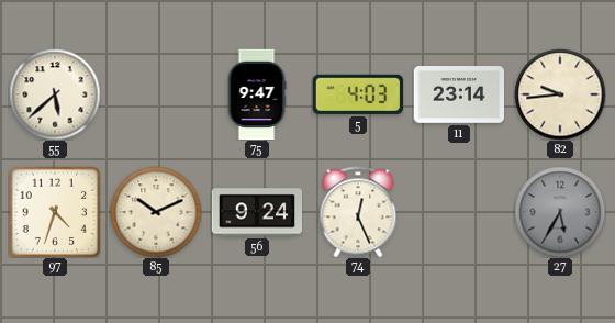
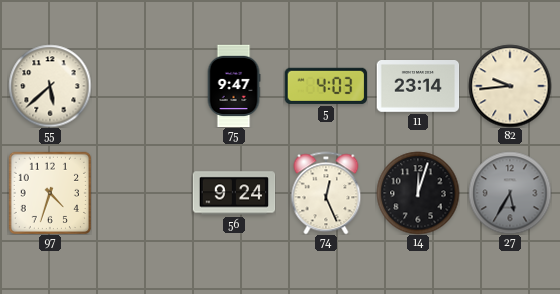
85: 10:11 -> none (156, 212)
14: none -> 12:03 (418, 193)
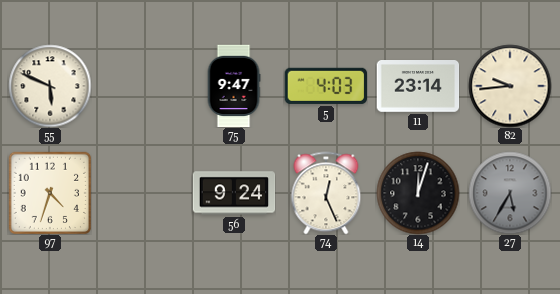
55: 5:38 -> 5:49 (50, 86)
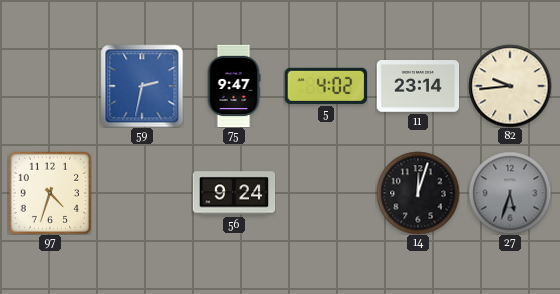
55: 5:49 -> none (50, 86)
59: none -> 2:32 (142, 86)
5: 4:03 -> 4:02 (325, 86)
74: 12:26 -> none (326, 193)
27: 5:35 -> 5:33 (510, 193)
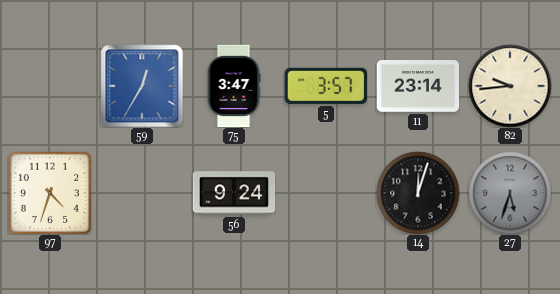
59: 2:32 -> 12:35 (142, 86)
75: 9:47 -> 3:47 (234, 86)
5: 4:02 -> 3:57 (325, 86)
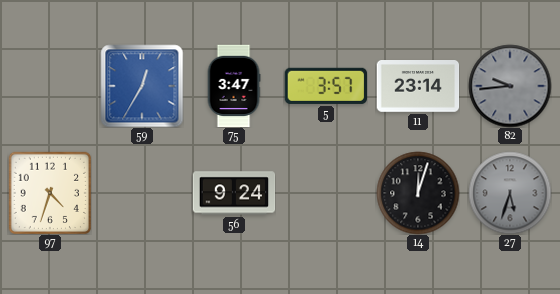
82 dial: cream -> grey (510, 86)
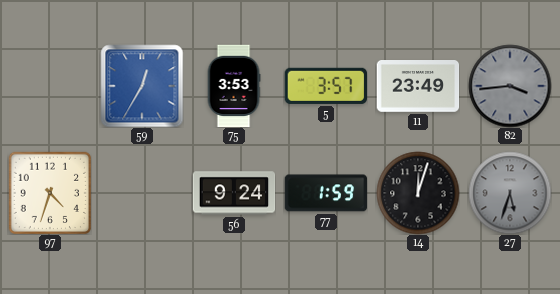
75: 3:47 -> 3:53 (234, 86)
11: 23:14 -> 23:49 (418, 87)
82: 9:44 -> 3:44 (510, 86)
77: none -> 1:59 (326, 193)
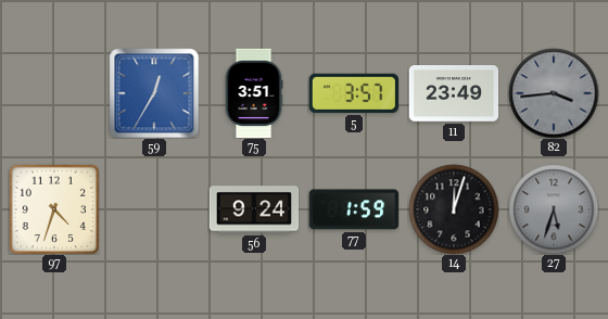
75: 3:53 -> 3:51 (254, 93)
